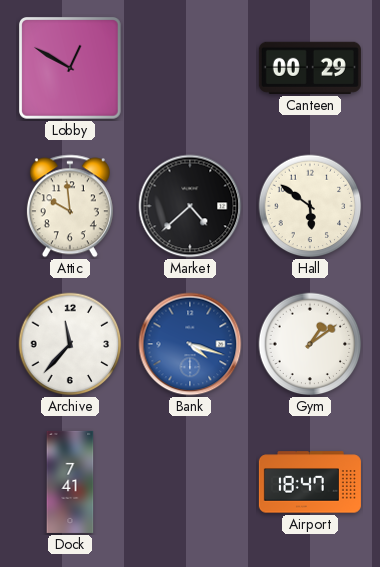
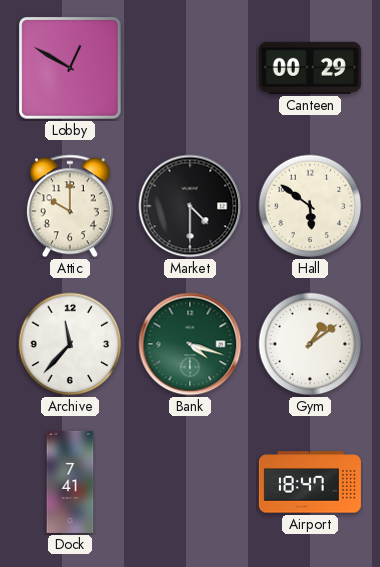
Attic: 9:59 -> 10:00 (70, 206)
Market: 4:38 -> 4:30 (190, 206)
Bank dial: blue -> green (190, 344)
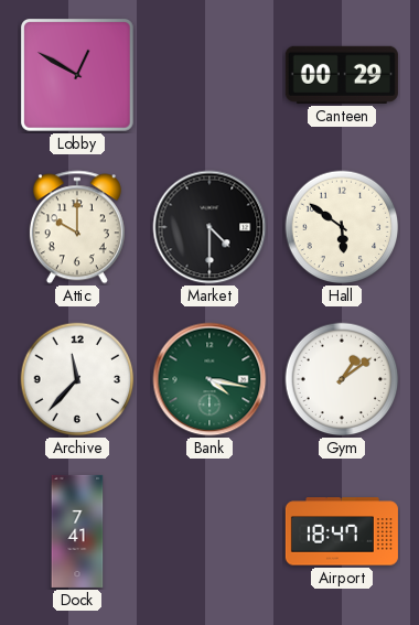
Bank: 4:18 -> 4:17 (209, 379)
